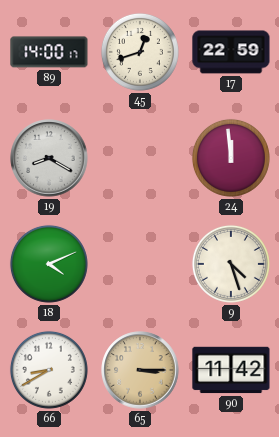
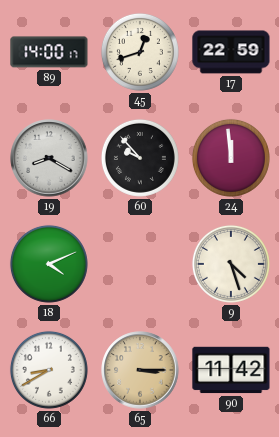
60: none -> 9:53 (140, 158)
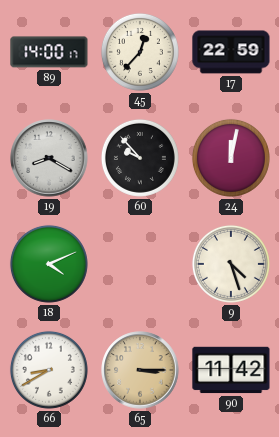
45: 12:42 -> 12:37 (140, 52)
24: 11:59 -> 12:02 (231, 158)
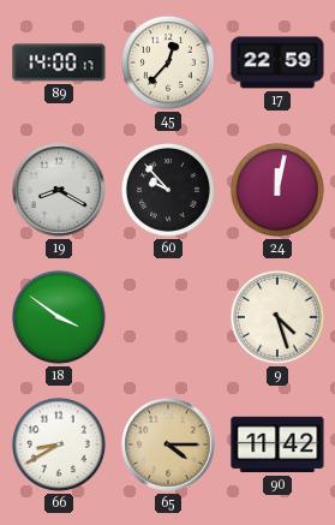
18: 4:11 -> 3:51 (59, 317)
65: 3:15 -> 4:15 (168, 445)
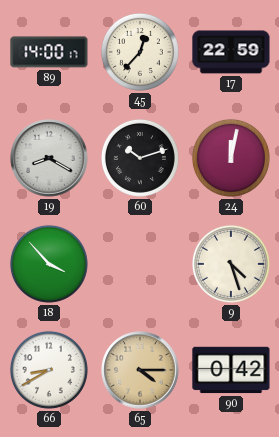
60: 9:53 -> 10:12 (140, 158)
18: 3:51 -> 3:53 (49, 264)
90: 11:42 -> 0:42 (231, 370)
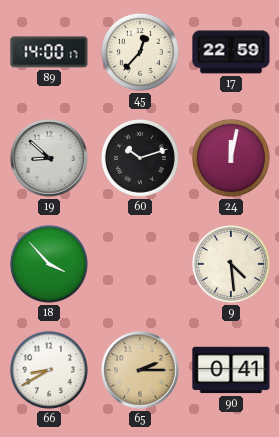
19: 8:20 -> 8:52 (49, 158)
9: 4:27 -> 4:29 (231, 264)
65: 4:15 -> 2:15 (140, 370)
90: 0:42 -> 0:41 (231, 370)
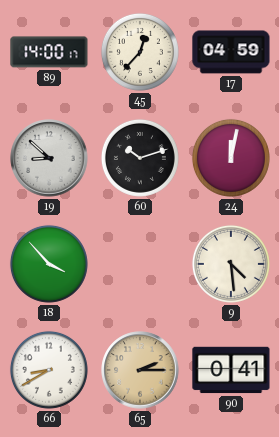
17: 22:59 -> 04:59 (231, 52)
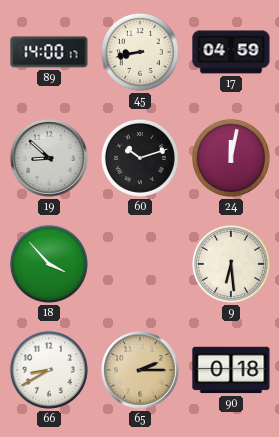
45: 12:37 -> 8:43 (140, 52)
9: 4:29 -> 6:29 (231, 264)
90: 0:41 -> 0:18 (231, 370)
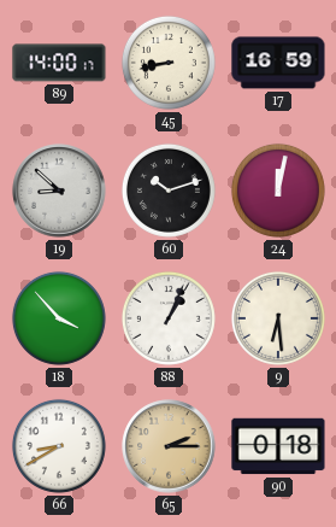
17: 04:59 -> 16:59 (278, 63)
88: none -> 1:04 (169, 318)
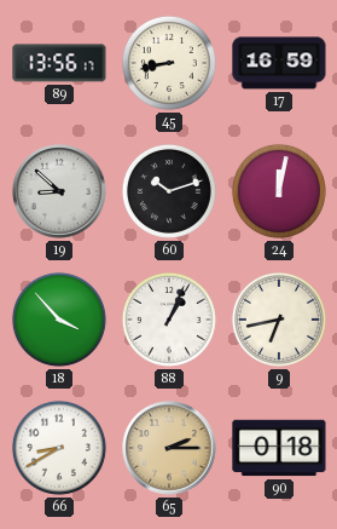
89: 14:00 -> 13:56 (59, 63)
9: 6:29 -> 6:43 (279, 320)
